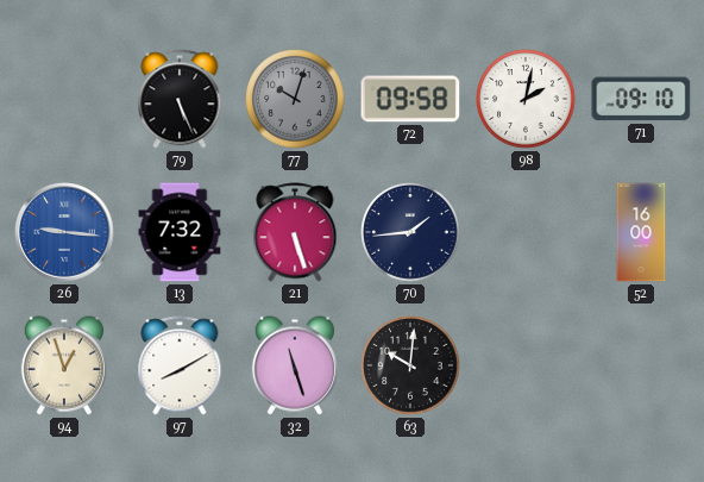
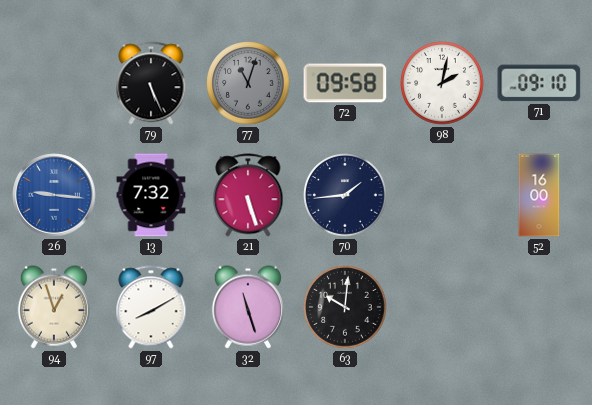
77: 10:03 -> 11:03 (248, 83)
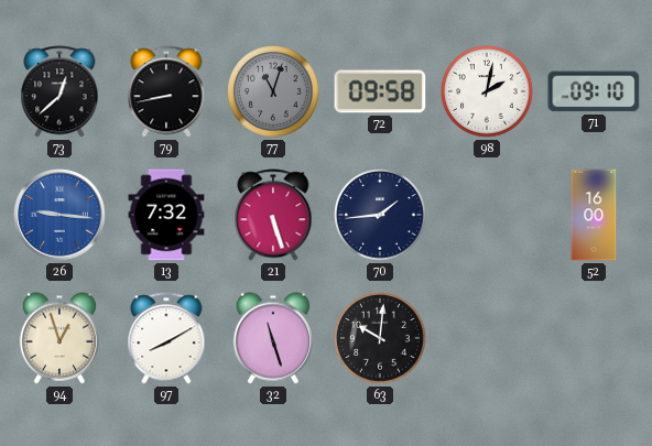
73: none -> 12:38 (59, 91)
79: 5:26 -> 8:43 (166, 91)
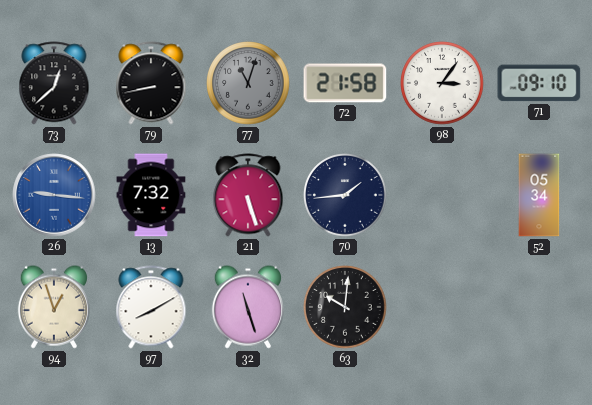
72: 09:58 -> 21:58 (345, 83)
98: 2:02 -> 3:06 (442, 83)
52: 16:00 -> 05:34 (539, 195)
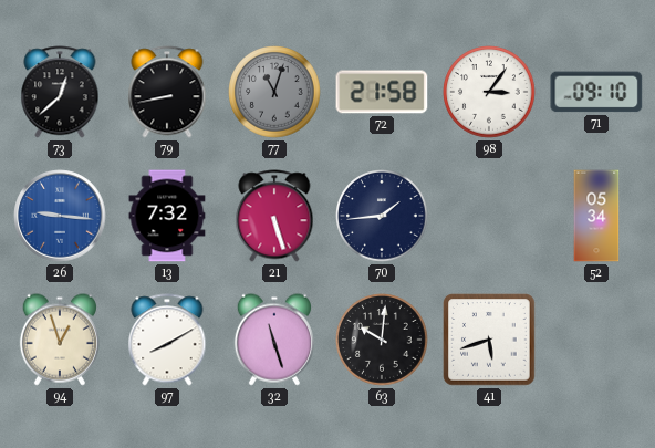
41: none -> 5:42 (489, 340)
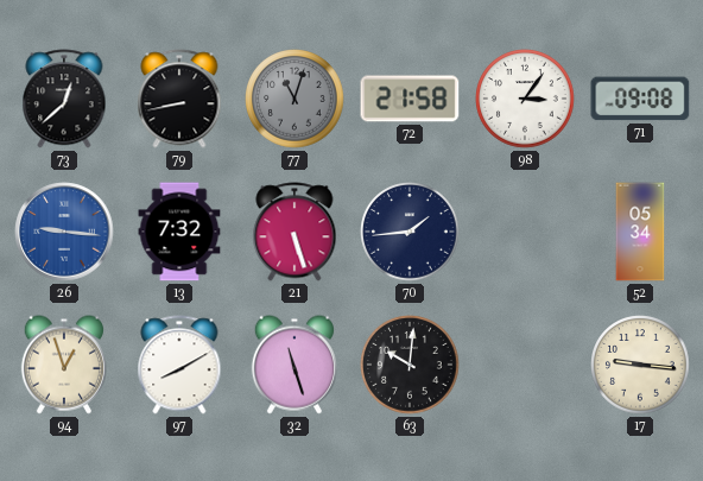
71: 09:10 -> 09:08 (640, 99)
41: 5:42 -> none (489, 340)
17: none -> 9:16 (640, 365)
